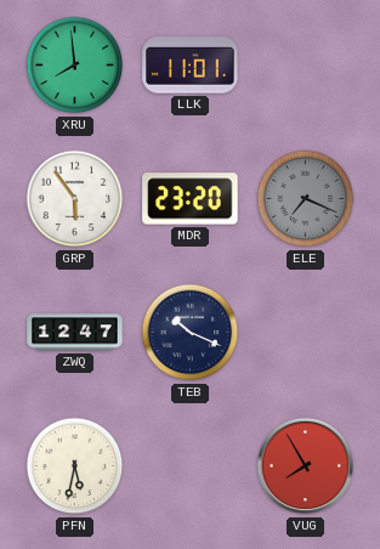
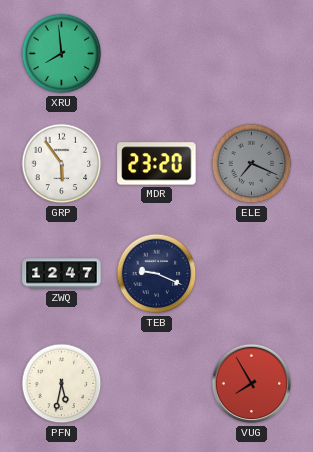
LLK: 11:01 -> none (191, 66)
TEB: 10:19 -> 9:19 (157, 274)
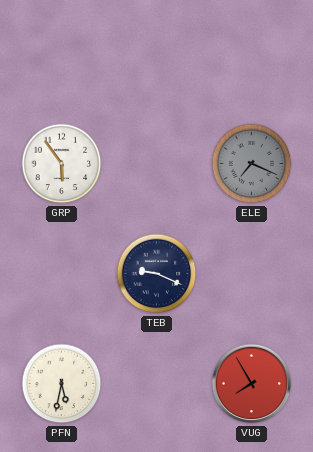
XRU: 7:59 -> none (62, 54)
MDR: 23:20 -> none (157, 164)
ZWQ: 12:47 -> none (62, 274)
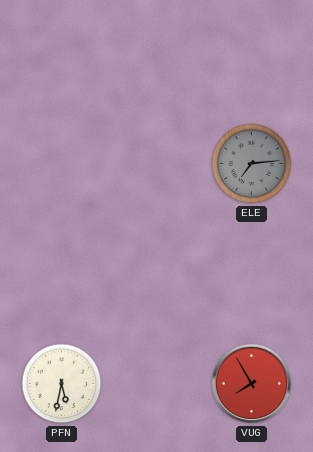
GRP: 5:54 -> none (62, 164)
ELE: 7:19 -> 7:14 (252, 164)
TEB: 9:19 -> none (157, 274)
